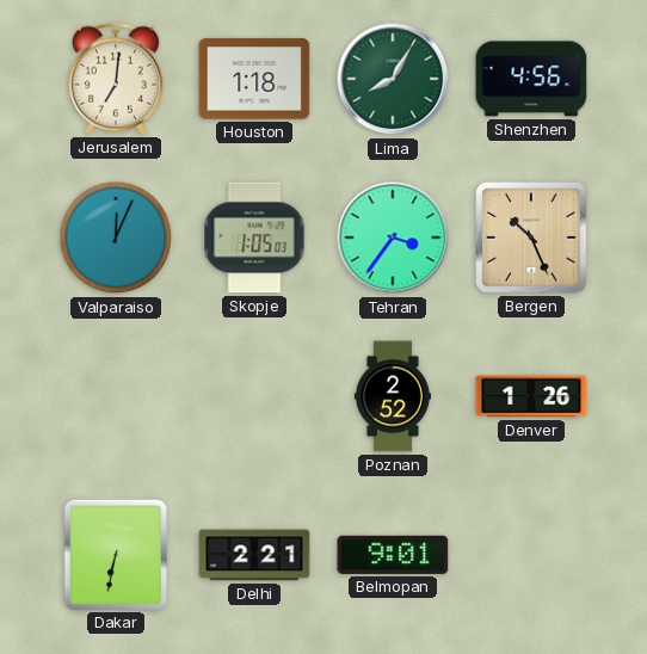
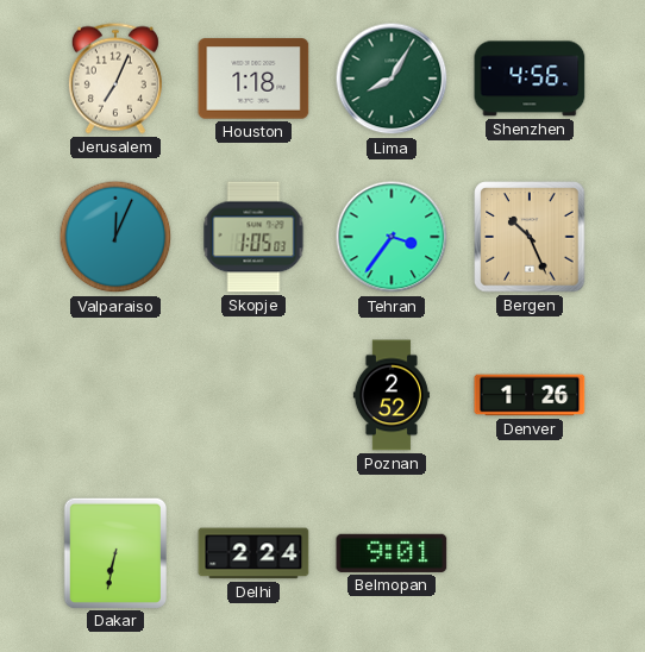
Jerusalem: 7:01 -> 7:04 (115, 79)
Delhi: 2:21 -> 2:24 (253, 553)
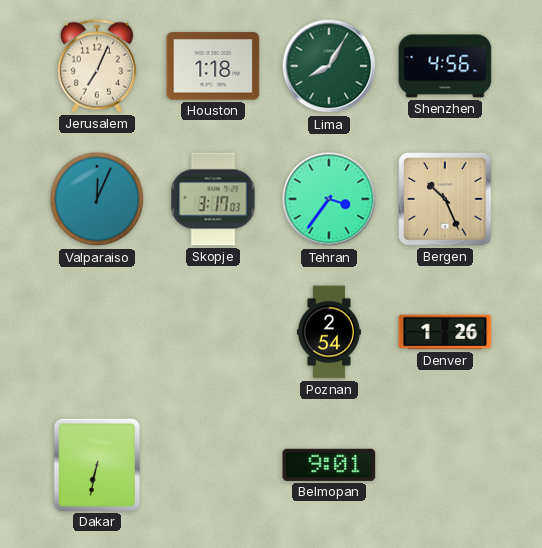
Skopje: 1:05 -> 3:17 (213, 199)
Poznan: 2:52 -> 2:54 (329, 332)
Delhi: 2:24 -> none (253, 553)
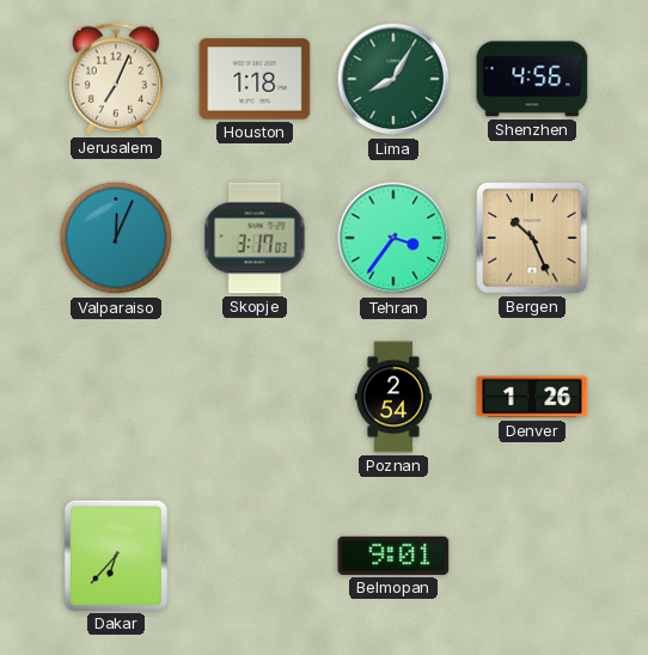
Dakar: 6:32 -> 6:37 (115, 555)
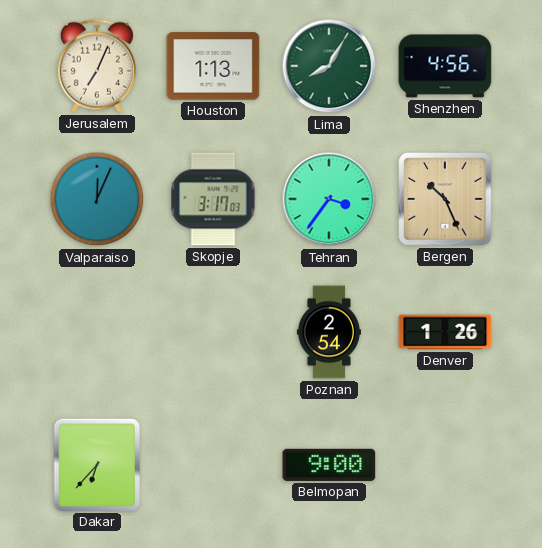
Houston: 1:18 -> 1:13 (213, 66)
Belmopan: 9:01 -> 9:00 (329, 465)
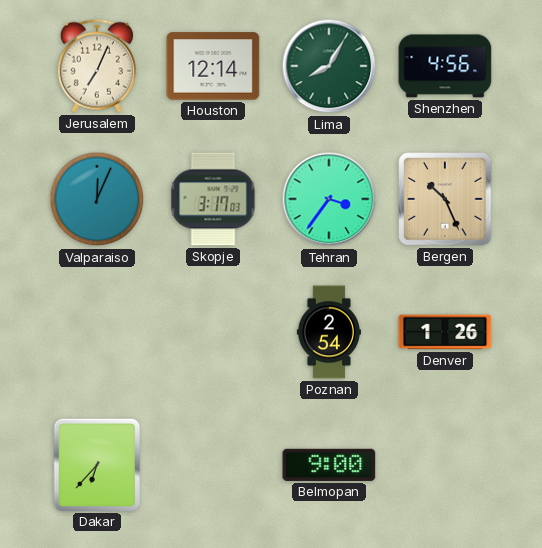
Houston: 1:13 -> 12:14 (213, 66)
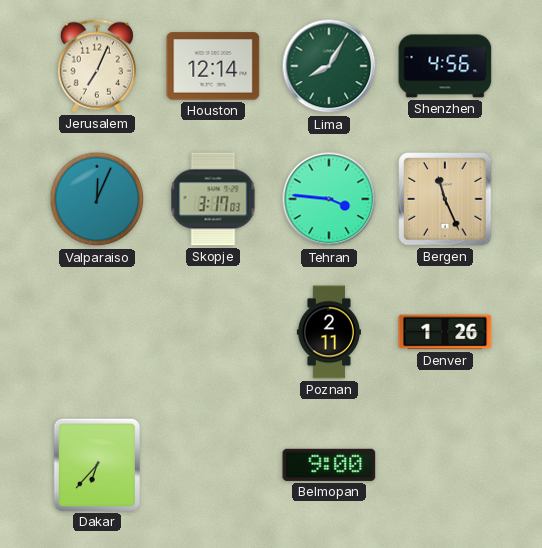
Tehran: 3:36 -> 3:46 (329, 199)
Bergen: 10:26 -> 11:26 (445, 199)
Poznan: 2:54 -> 2:11 (329, 332)
